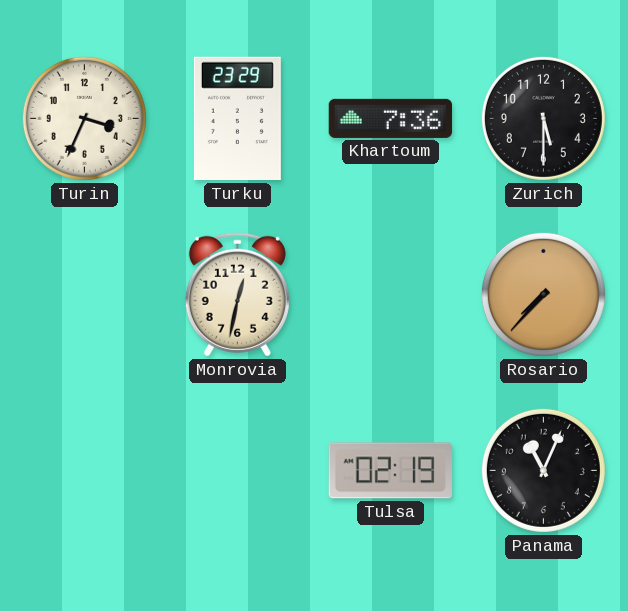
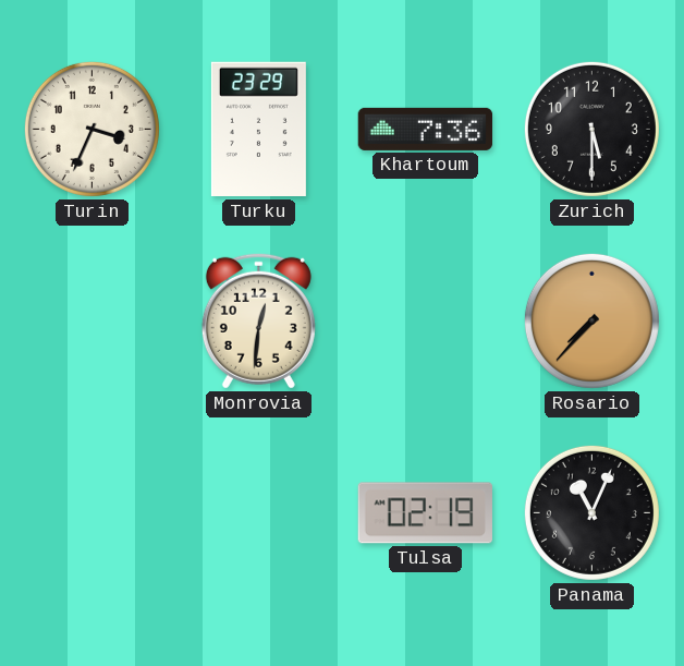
Monrovia: 12:32 -> 12:31 (258, 320)
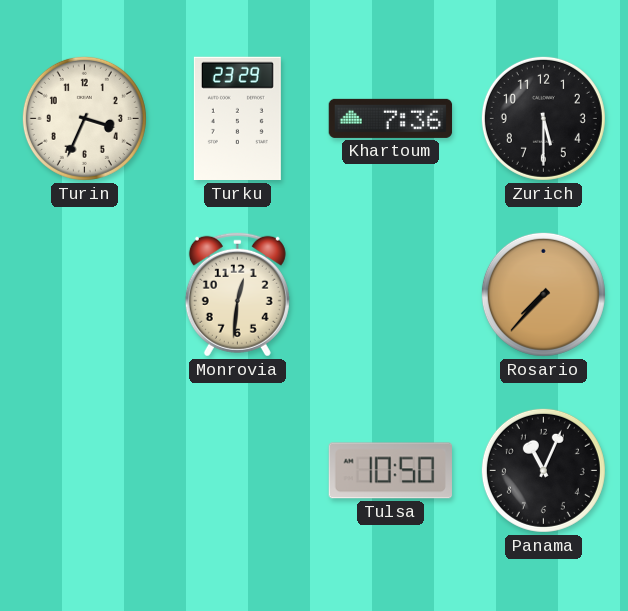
Tulsa: 02:19 -> 10:50 (390, 471)
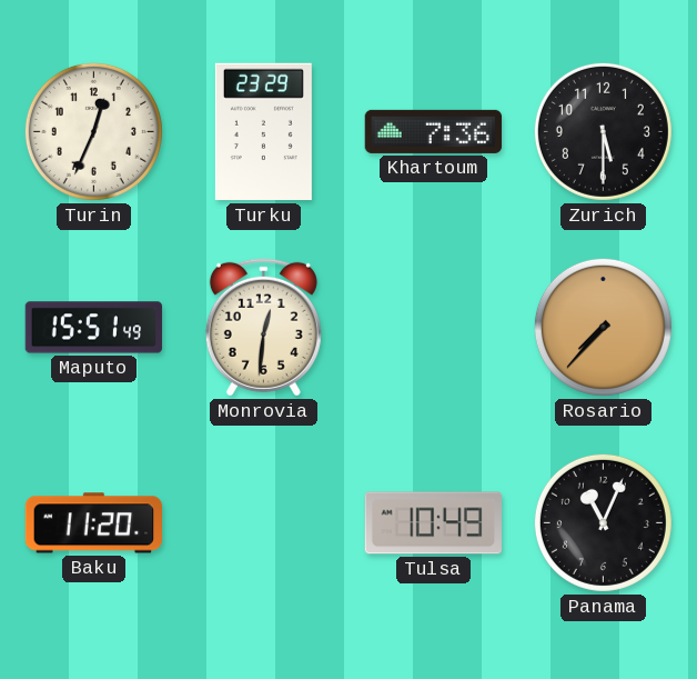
Turin: 3:34 -> 12:34 (93, 131)
Maputo: none -> 15:51 (94, 328)
Baku: none -> 11:20 (93, 523)
Tulsa: 10:50 -> 10:49 (433, 523)
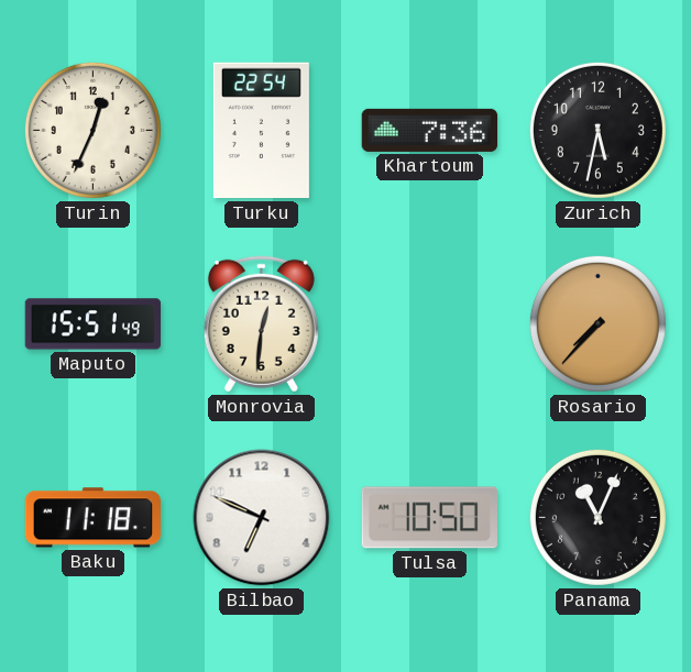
Turku: 23:29 -> 22:54 (261, 131)
Zurich: 5:30 -> 5:32 (597, 130)
Baku: 11:20 -> 11:18 (92, 518)
Bilbao: none -> 6:49 (262, 518)
Tulsa: 10:49 -> 10:50 (429, 518)
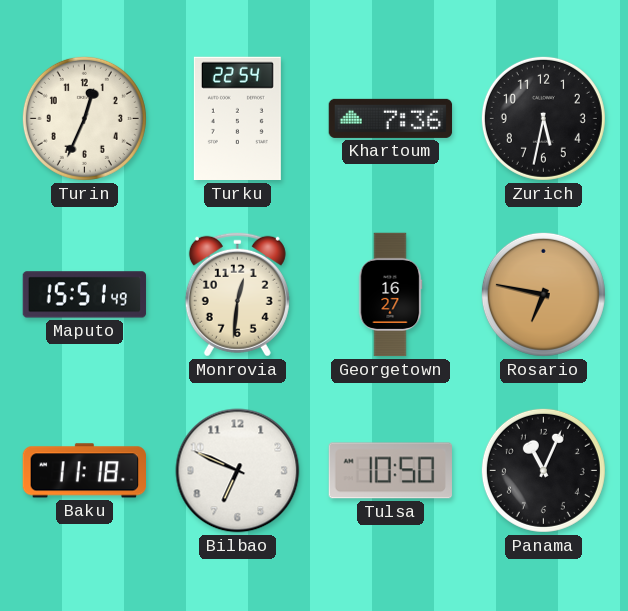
Georgetown: none -> 16:27 (390, 295)
Rosario: 7:37 -> 6:47 (543, 294)
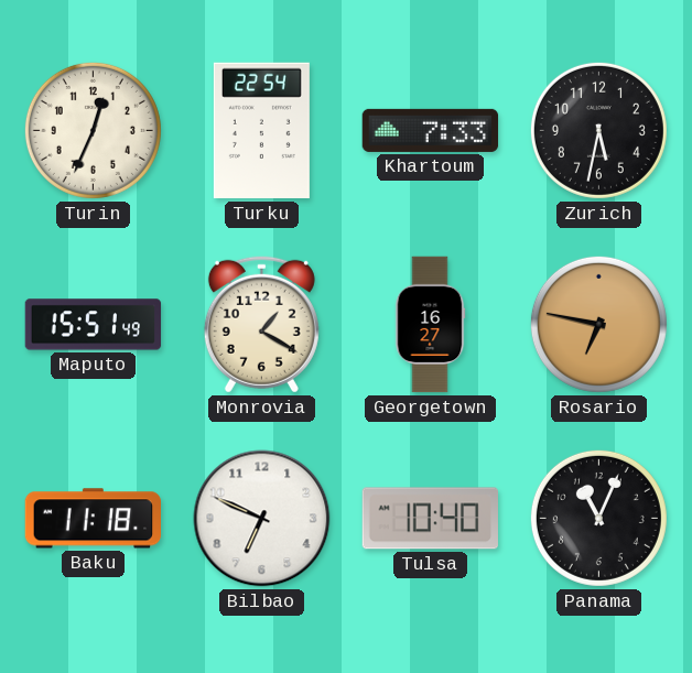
Khartoum: 7:36 -> 7:33 (431, 130)
Monrovia: 12:31 -> 1:20 (261, 324)
Tulsa: 10:50 -> 10:40 (430, 519)
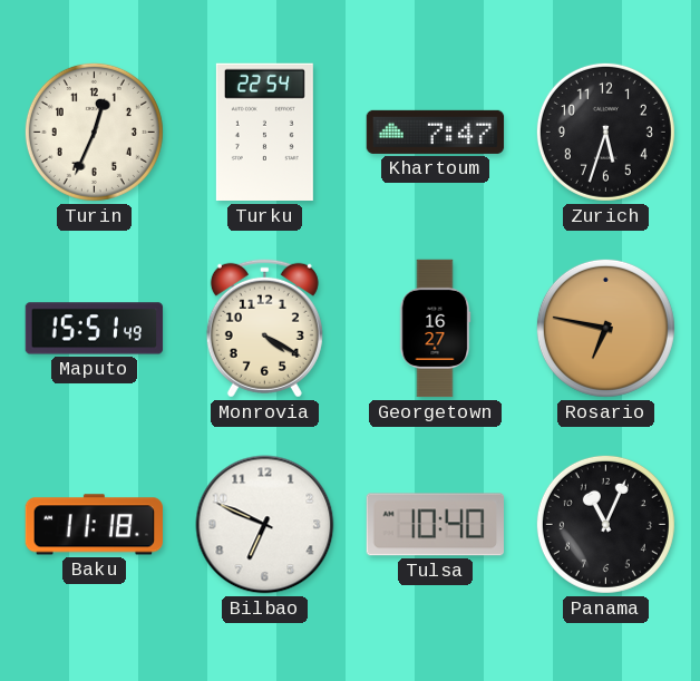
Khartoum: 7:33 -> 7:47 (436, 132)
Zurich: 5:32 -> 5:33 (605, 132)
Monrovia: 1:20 -> 4:20 (264, 328)
